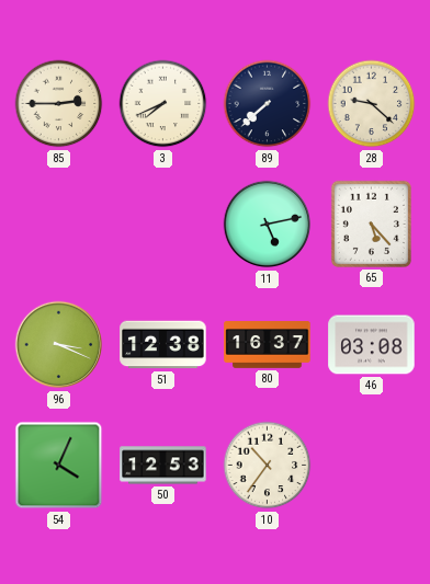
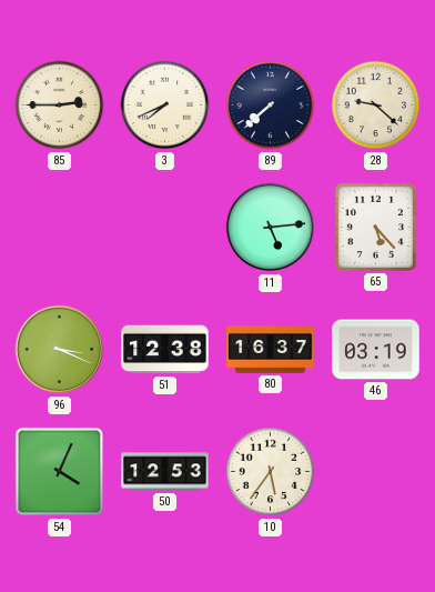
11: 5:13 -> 5:14 (271, 228)
46: 03:08 -> 03:19 (376, 350)
10: 10:36 -> 5:36 (271, 472)
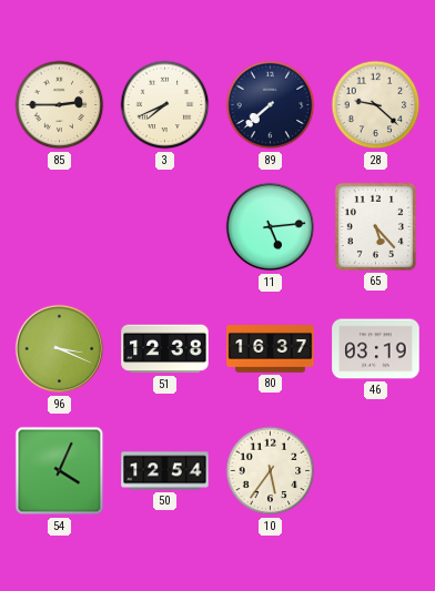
50: 12:53 -> 12:54 (165, 471)
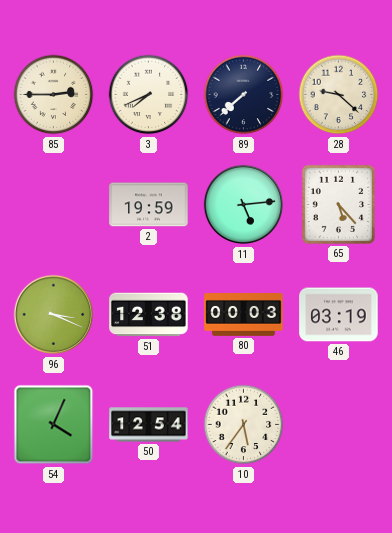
2: none -> 19:59 (149, 205)
80: 16:37 -> 00:03 (244, 315)
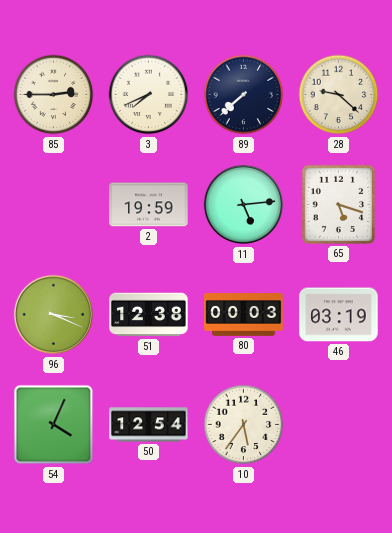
65: 5:23 -> 5:18 (338, 204)
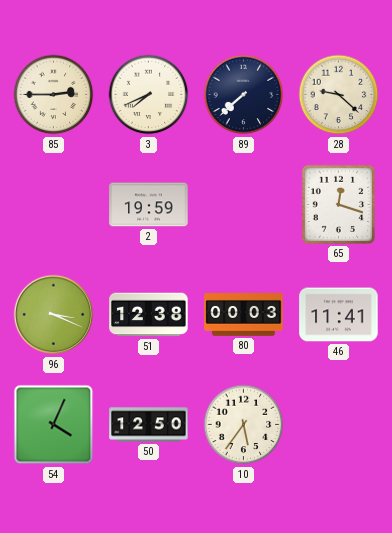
11: 5:14 -> none (244, 205)
65: 5:18 -> 12:18 (338, 204)
46: 03:19 -> 11:41 (339, 315)
50: 12:54 -> 12:50 (149, 425)
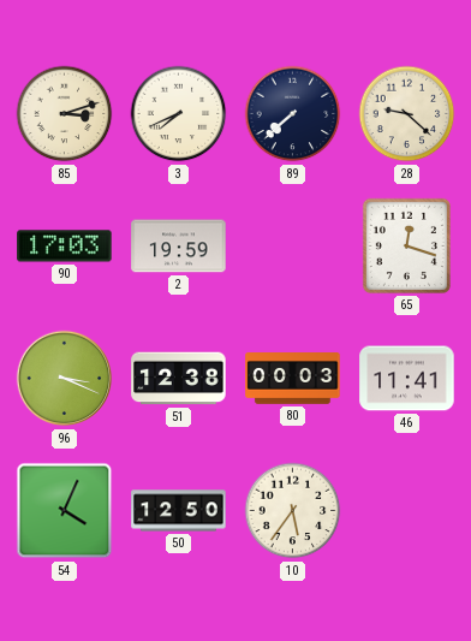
85: 2:45 -> 3:12 (65, 114)
90: none -> 17:03 (65, 247)
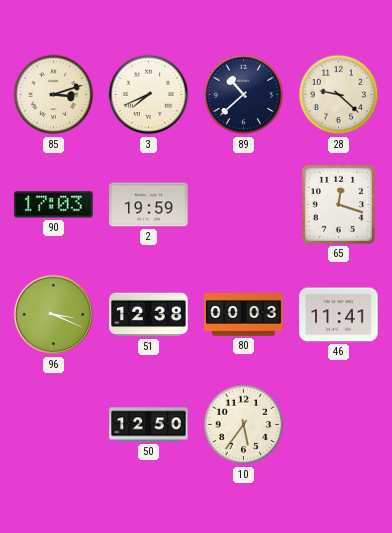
89: 7:38 -> 10:38 (244, 95)
54: 4:04 -> none (65, 511)
